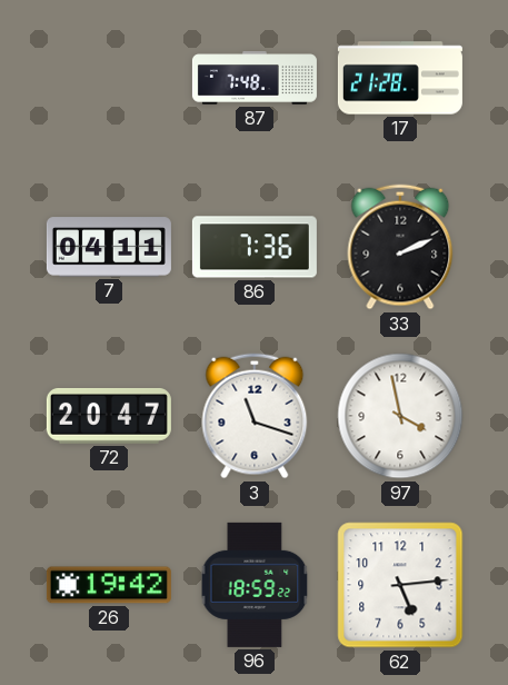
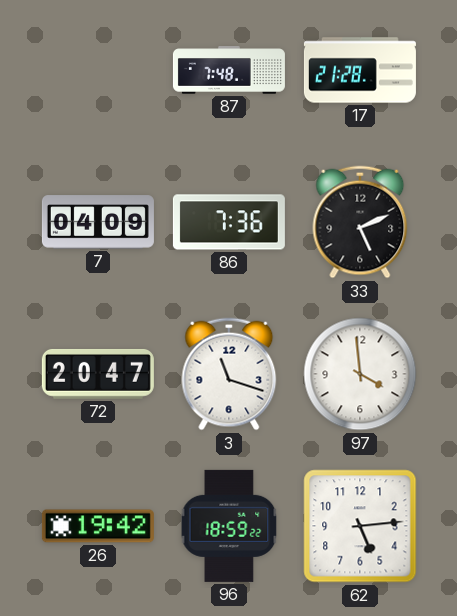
7: 04:11 -> 04:09 (98, 222)
33: 2:11 -> 5:11 (360, 222)
97: 3:58 -> 3:59 (360, 374)
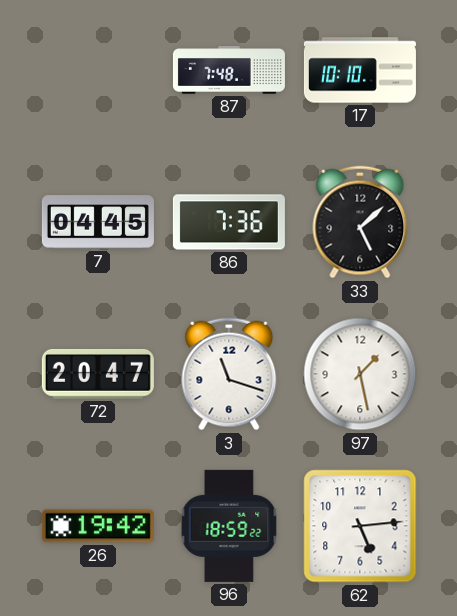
17: 21:28 -> 10:10 (360, 70)
7: 04:09 -> 04:45 (98, 222)
33: 5:11 -> 5:08 (360, 222)
97: 3:59 -> 1:28 (360, 374)
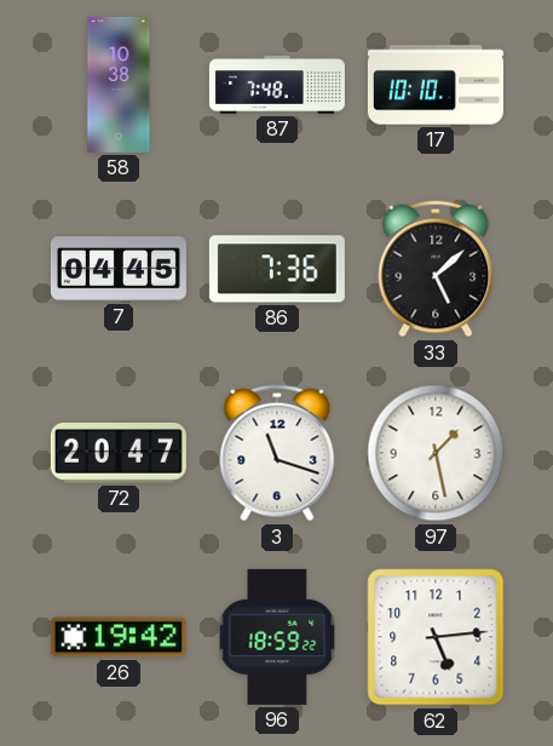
58: none -> 10:38 (119, 85)
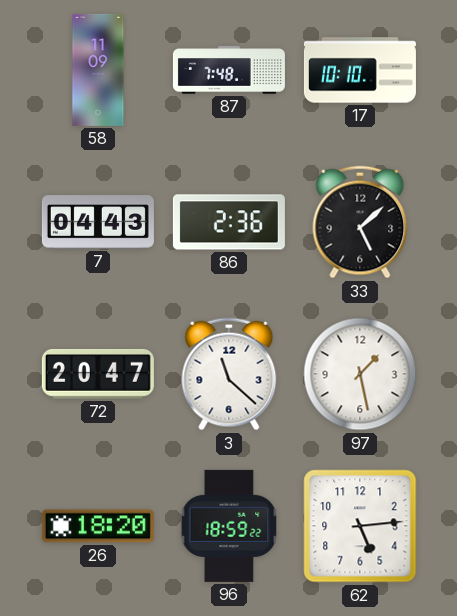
58: 10:38 -> 11:09 (98, 70)
7: 04:45 -> 04:43 (98, 222)
86: 7:36 -> 2:36 (229, 222)
3: 11:18 -> 11:22 (229, 374)
26: 19:42 -> 18:20 (98, 526)
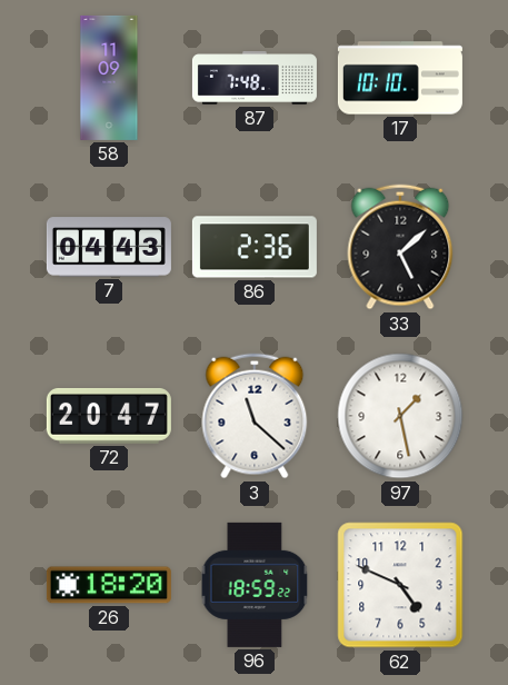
62: 5:14 -> 4:49 (400, 585)
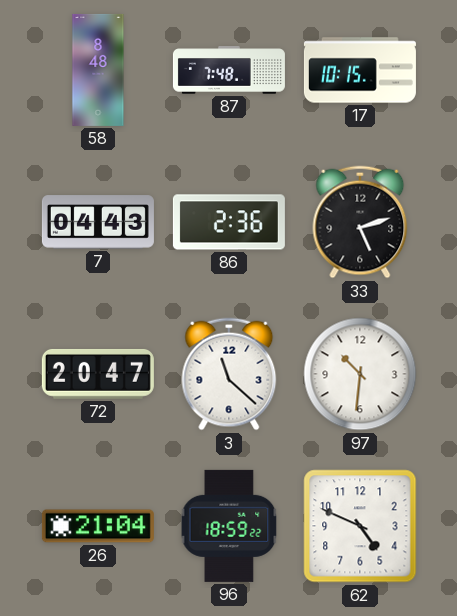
58: 11:09 -> 8:48 (98, 70)
17: 10:10 -> 10:15 (360, 70)
33: 5:08 -> 5:12 (360, 222)
97: 1:28 -> 10:31 (360, 374)
26: 18:20 -> 21:04 (98, 526)
